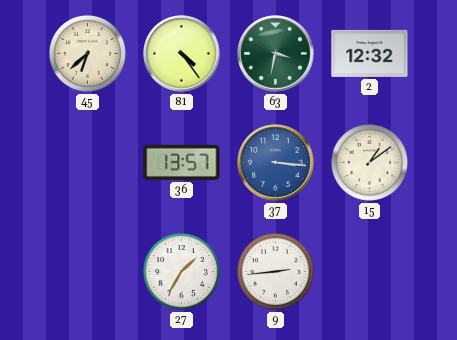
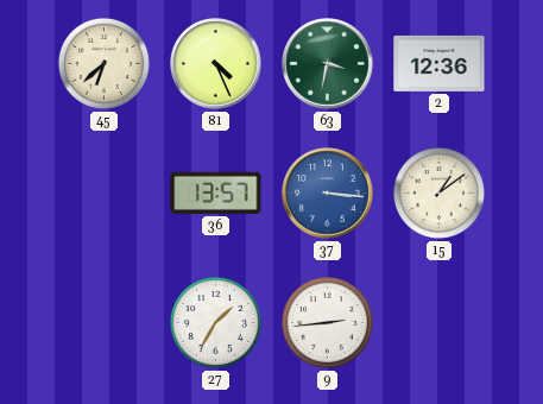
81: 4:24 -> 4:26 (216, 64)
2: 12:32 -> 12:36 (440, 63)
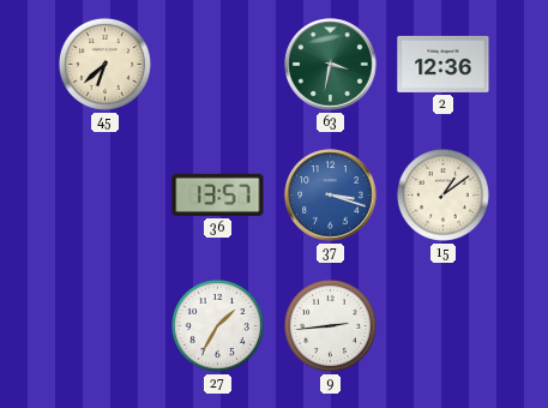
81: 4:26 -> none (216, 64)
37: 3:16 -> 3:18 (331, 196)
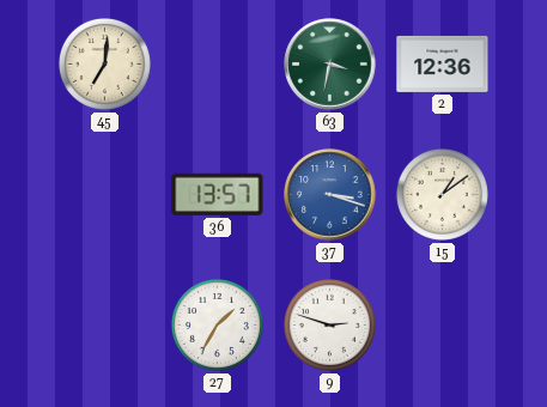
45: 6:38 -> 7:01 (104, 63)
9: 2:44 -> 2:48 (329, 324)
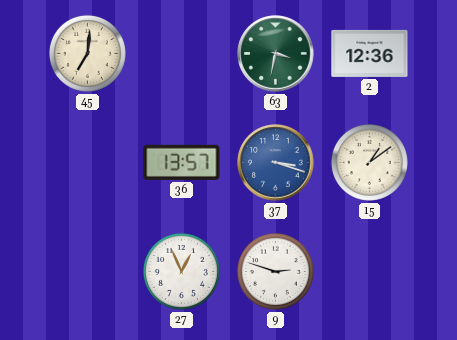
27: 1:35 -> 12:56 (181, 271)
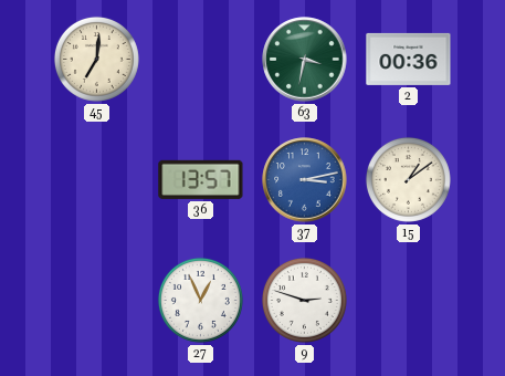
2: 12:36 -> 00:36 (409, 59)
37: 3:18 -> 3:13 (305, 180)
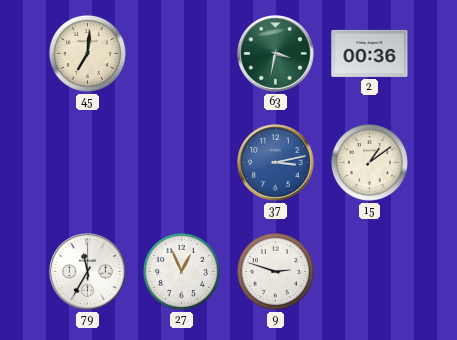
36: 13:57 -> none (201, 179)
79: none -> 11:35 (88, 272)
